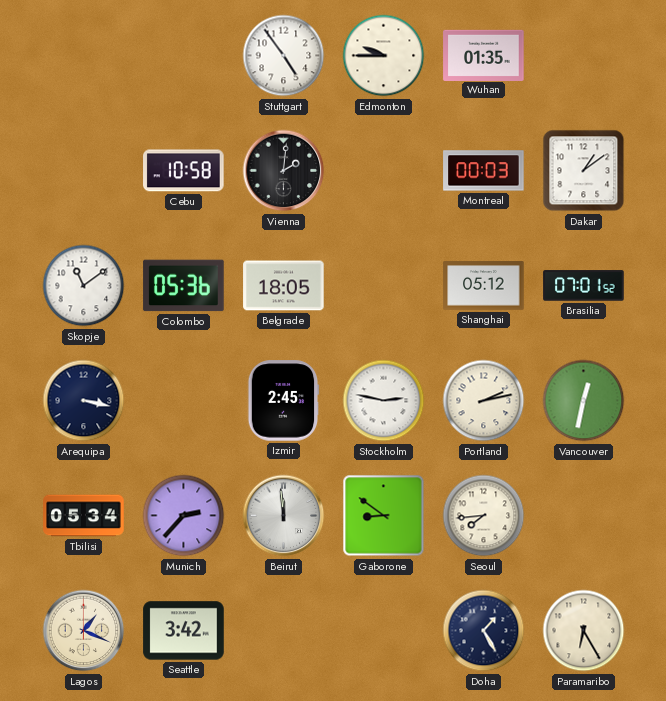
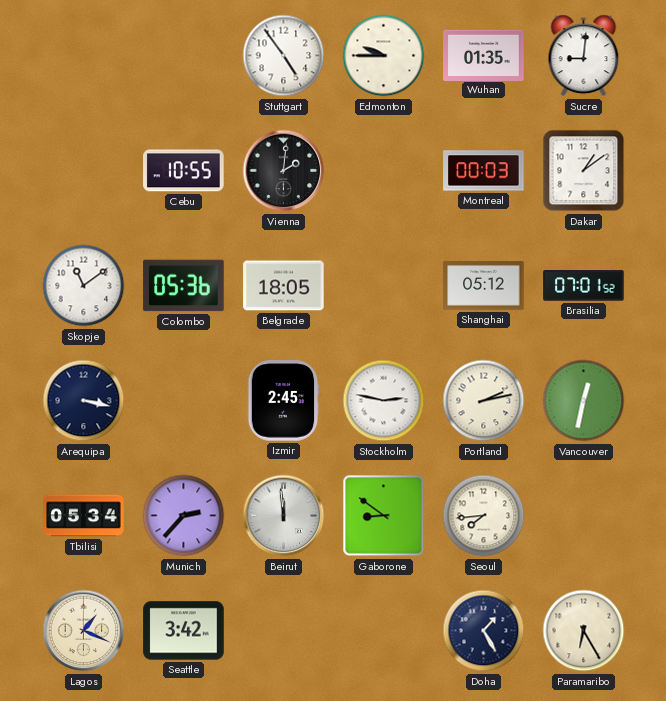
Sucre: none -> 9:01 (584, 56)
Cebu: 10:58 -> 10:55 (184, 171)
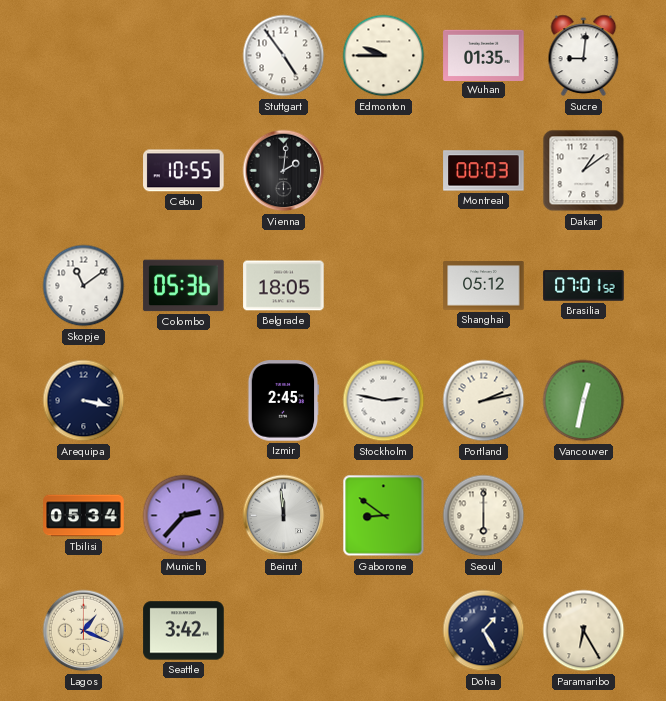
Seoul: 7:44 -> 6:00 (484, 516)
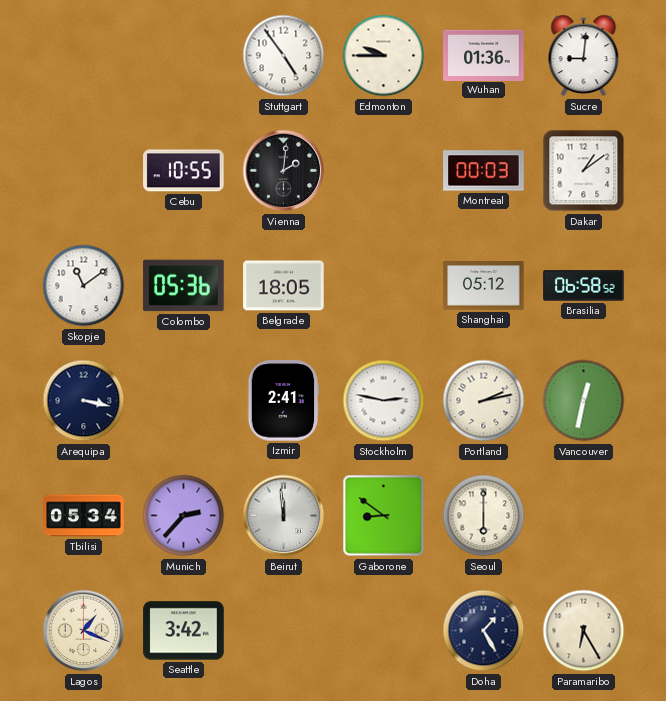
Wuhan: 01:35 -> 01:36 (484, 55)
Brasilia: 07:01 -> 06:58 (584, 286)
Izmir: 2:45 -> 2:41 (283, 401)
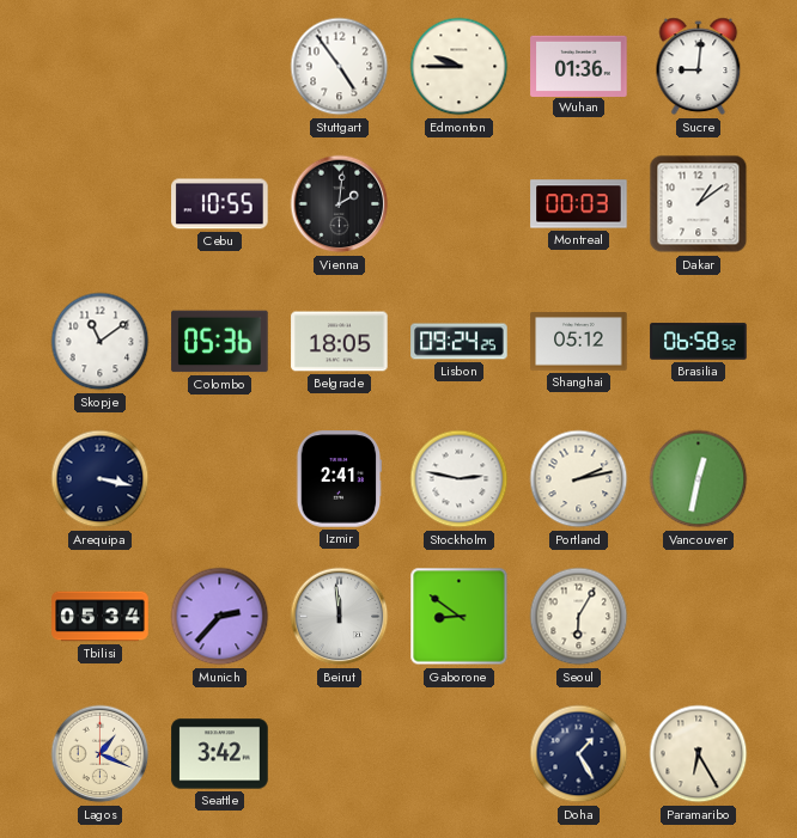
Lisbon: none -> 09:24 (460, 342)
Seoul: 6:00 -> 6:05 (579, 617)
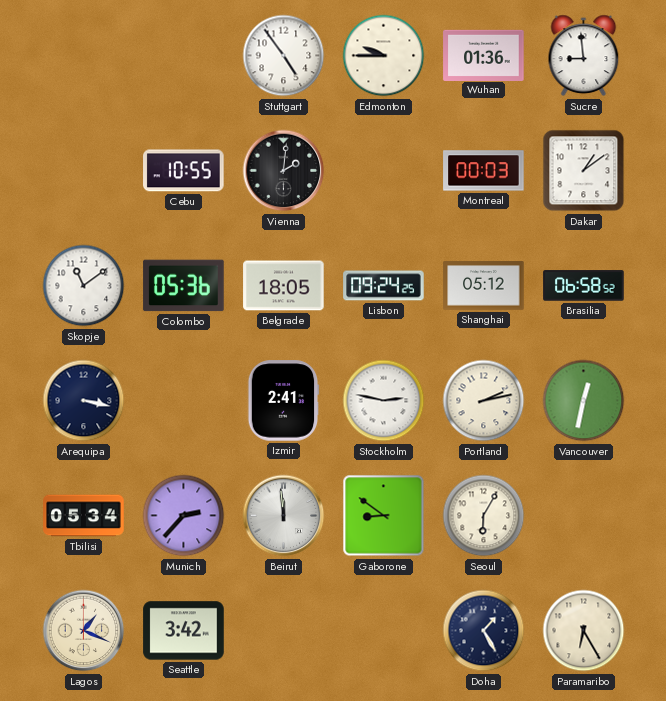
Sucre: 9:01 -> 8:59 (584, 56)
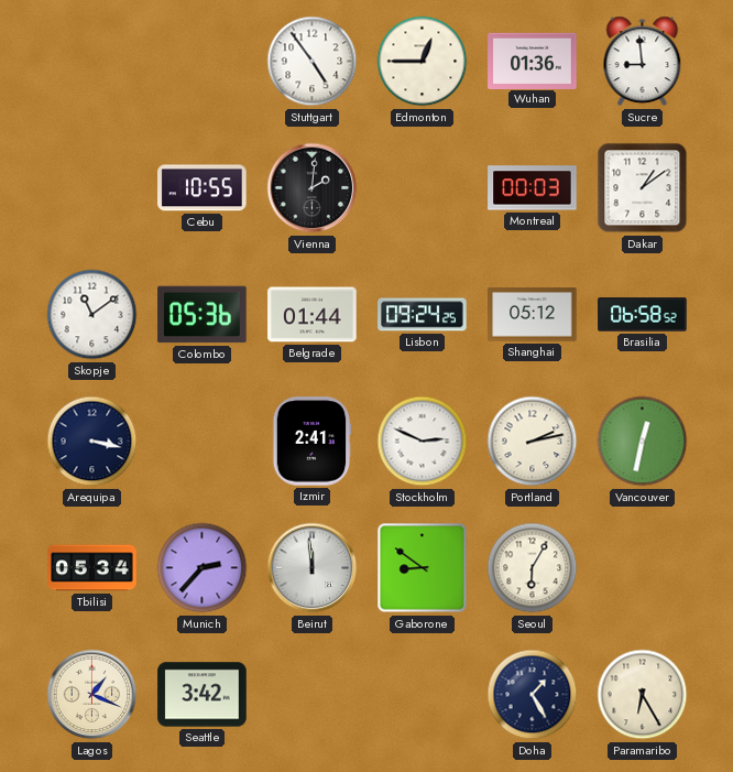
Edmonton: 9:45 -> 12:45 (423, 62)
Belgrade: 18:05 -> 01:44 (313, 315)
Stockholm: 2:47 -> 2:49 (423, 442)
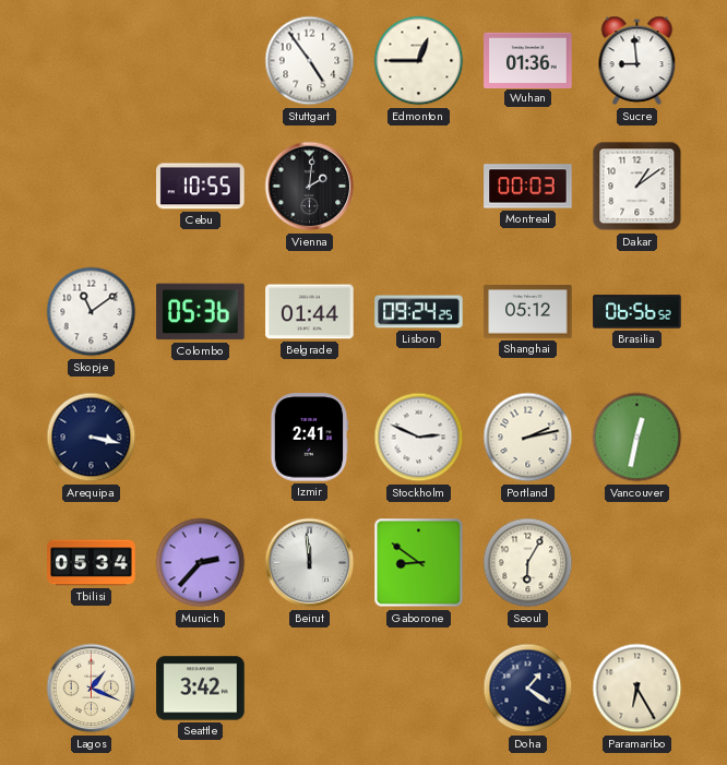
Brasilia: 06:58 -> 06:56 (637, 312)
Doha: 1:25 -> 1:21 (528, 689)
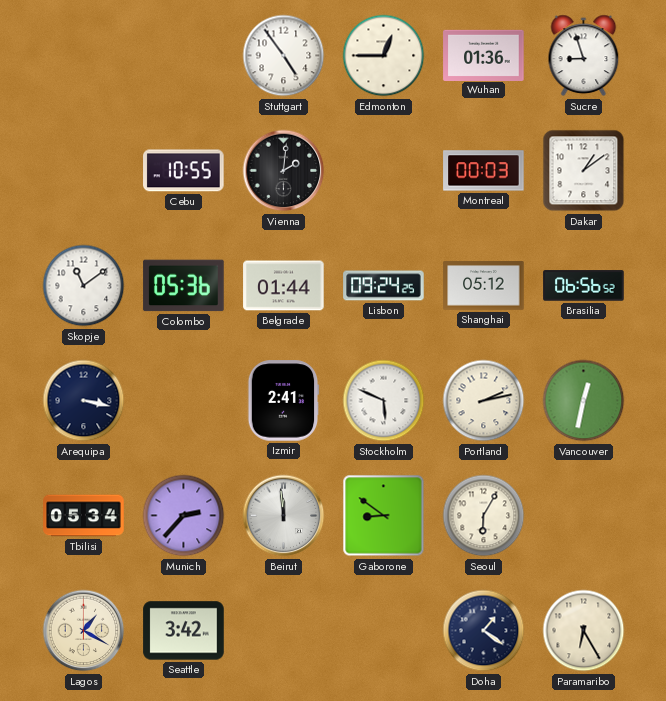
Sucre: 8:59 -> 8:57 (584, 56)
Stockholm: 2:49 -> 5:49 (384, 401)
Lagos: 1:19 -> 1:20 (84, 631)
